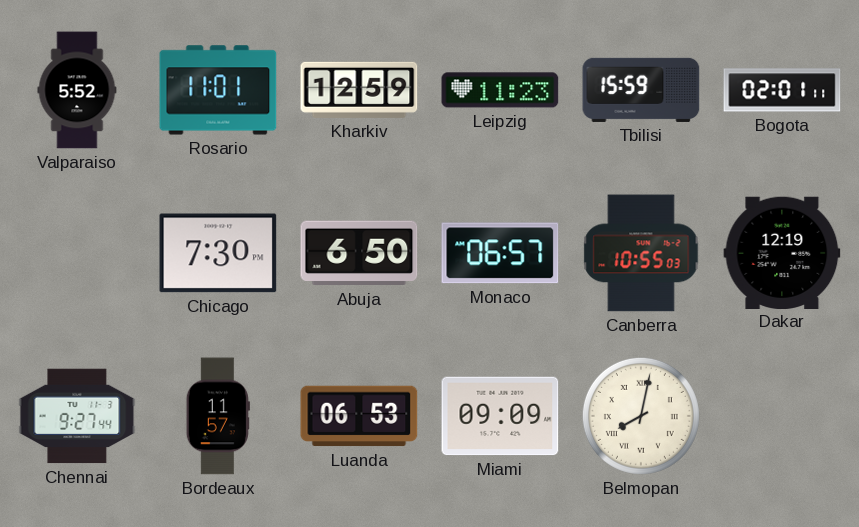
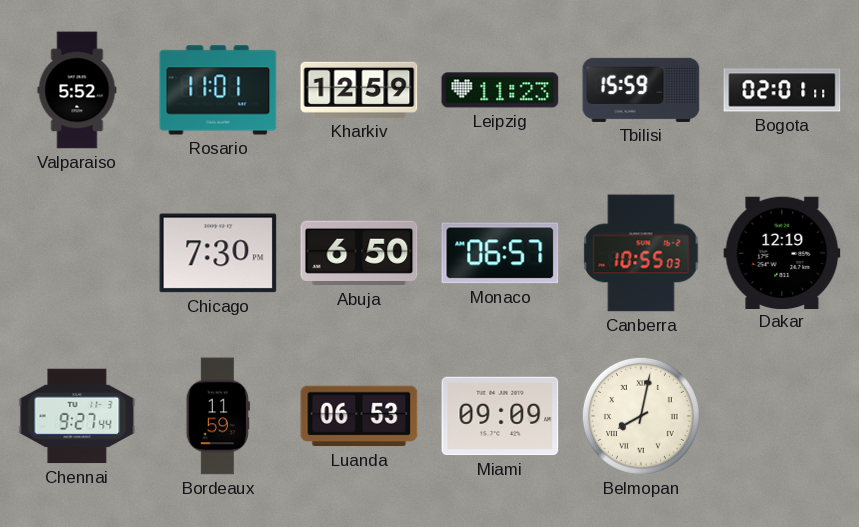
Bordeaux: 11:57 -> 11:59 (218, 416)
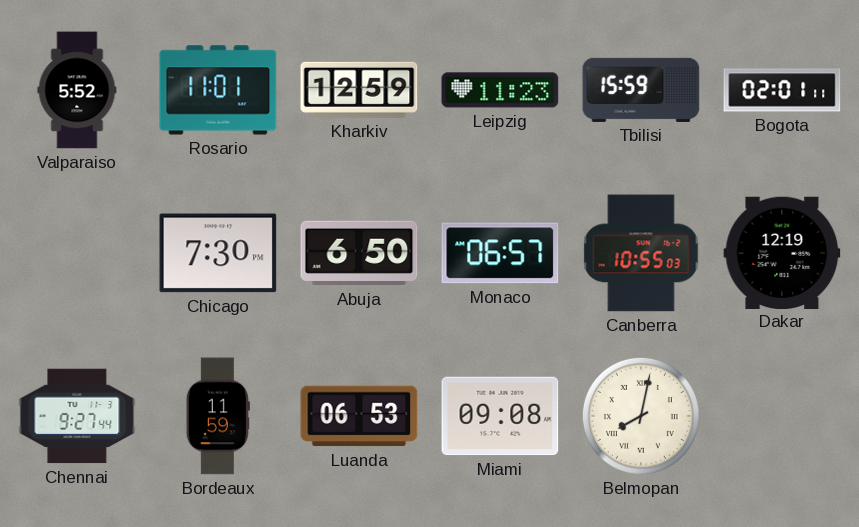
Miami: 09:09 -> 09:08 (500, 416)
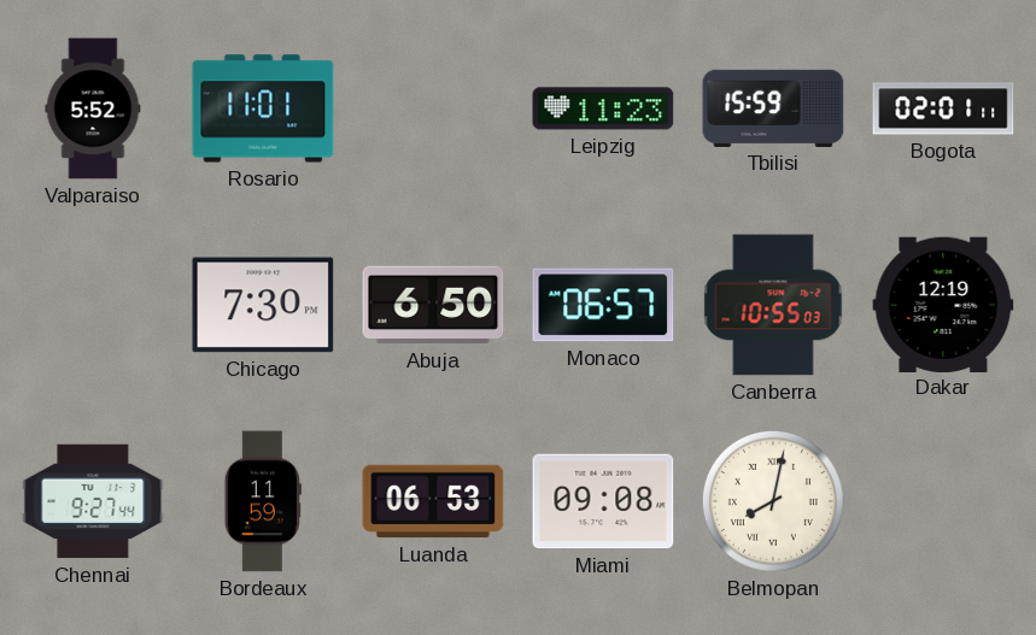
Kharkiv: 12:59 -> none (359, 90)
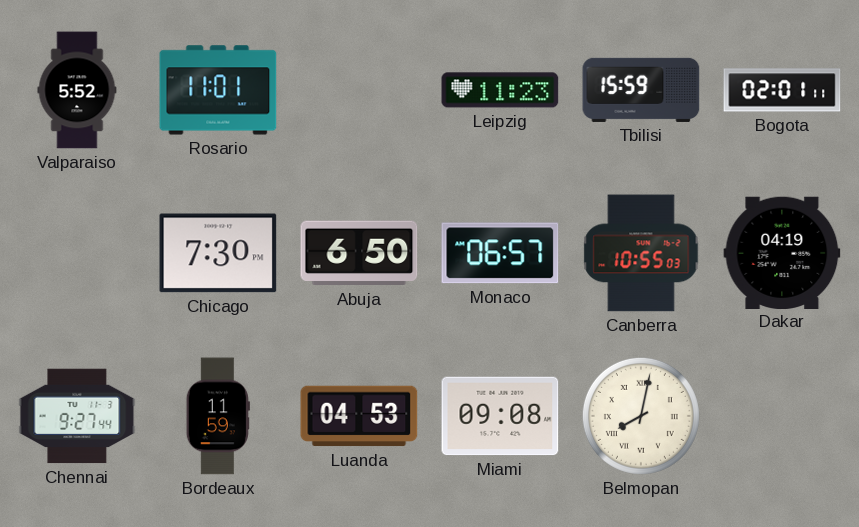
Dakar: 12:19 -> 04:19 (782, 252)
Luanda: 06:53 -> 04:53 (359, 416)
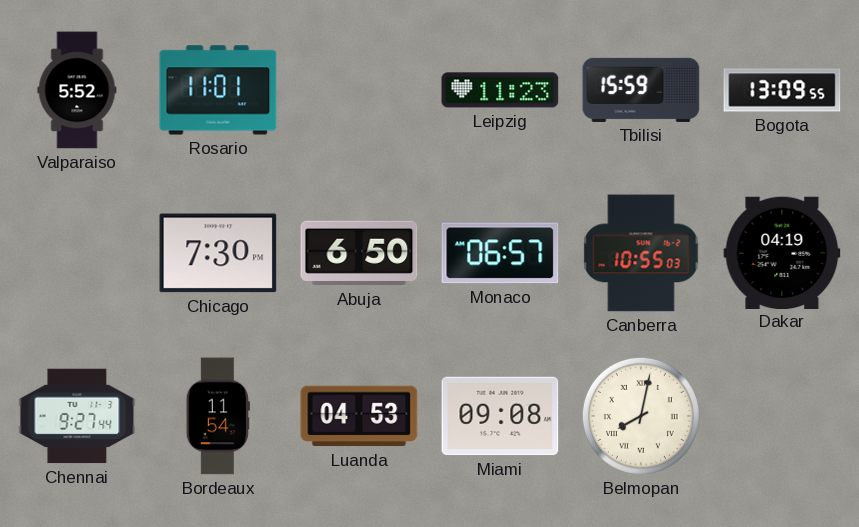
Bogota: 02:01 -> 13:09 (782, 90)
Bordeaux: 11:59 -> 11:54 (218, 416)
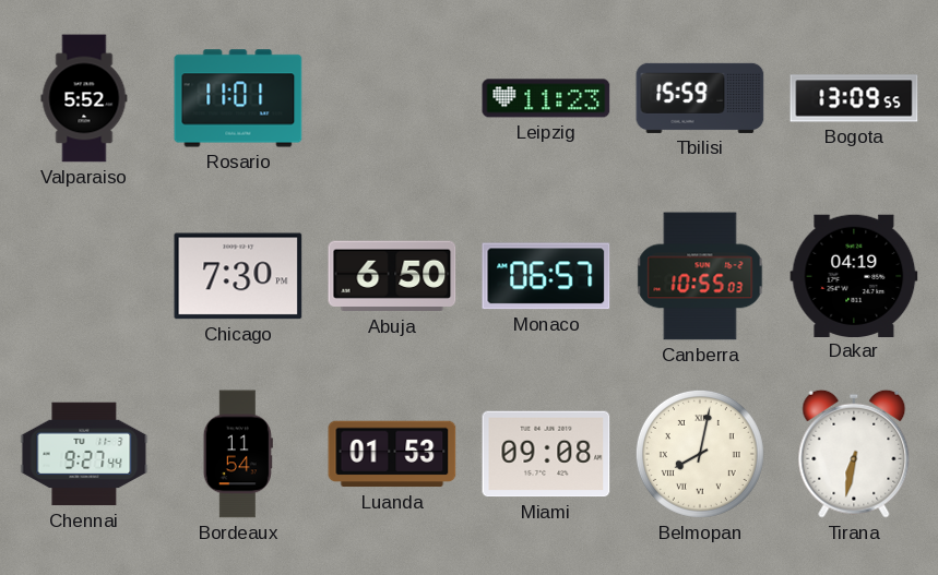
Luanda: 04:53 -> 01:53 (392, 454)
Tirana: none -> 6:32 (854, 454)
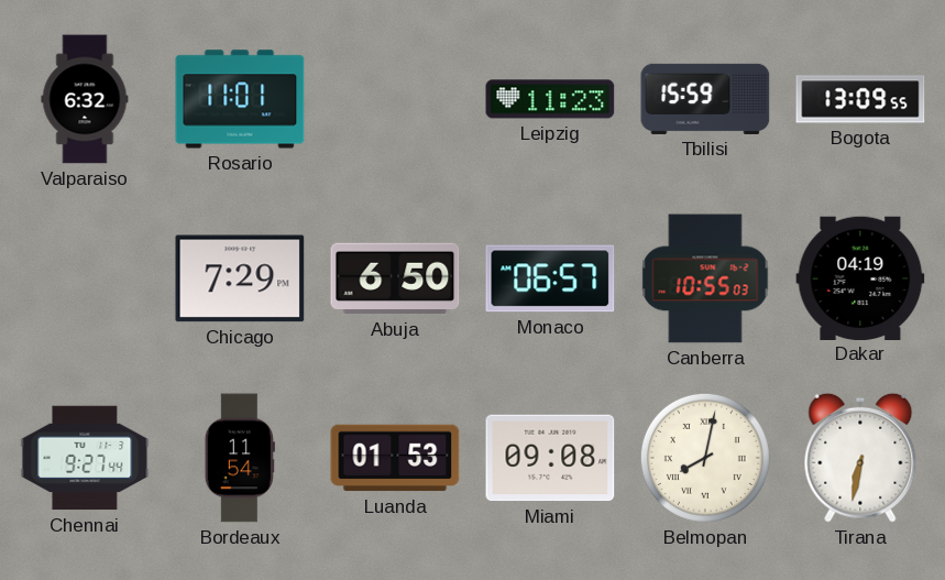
Valparaiso: 5:52 -> 6:32 (85, 99)
Chicago: 7:30 -> 7:29 (240, 278)
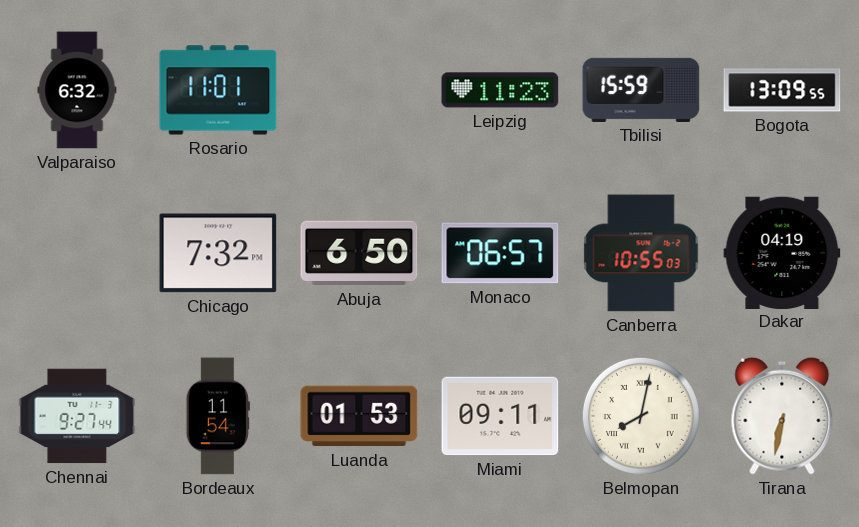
Chicago: 7:29 -> 7:32 (218, 253)
Miami: 09:08 -> 09:11 (500, 416)
